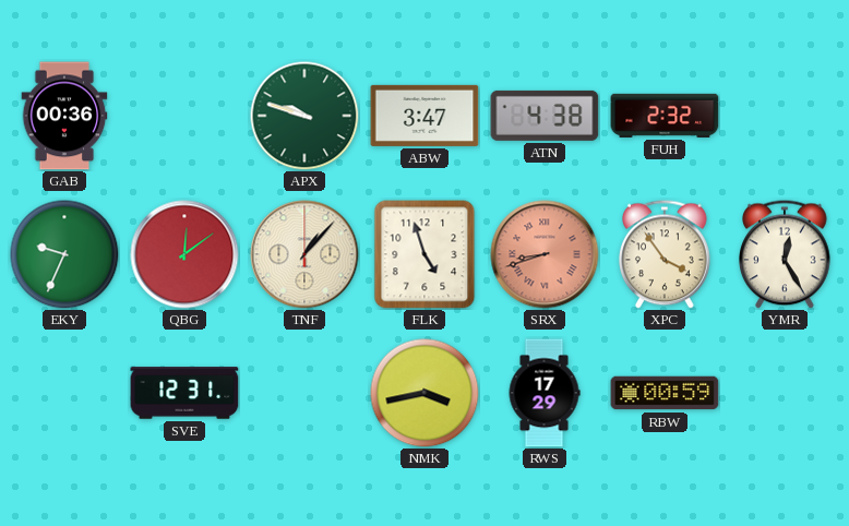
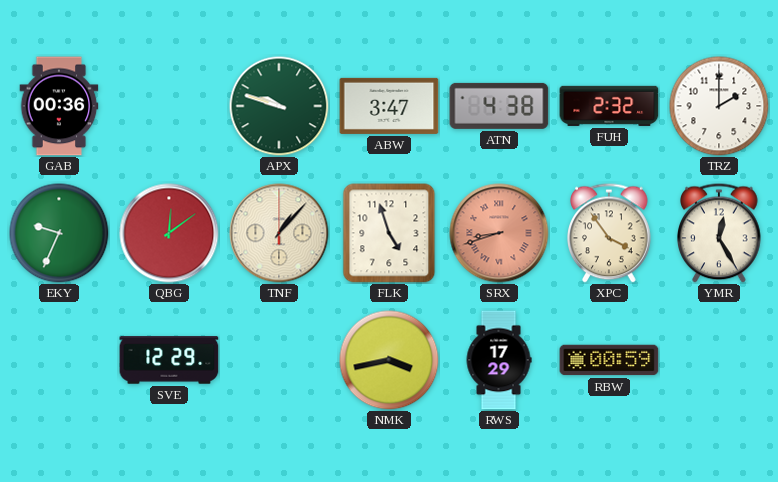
TRZ: none -> 2:00 (719, 106)
SVE: 12:31 -> 12:29 (169, 360)
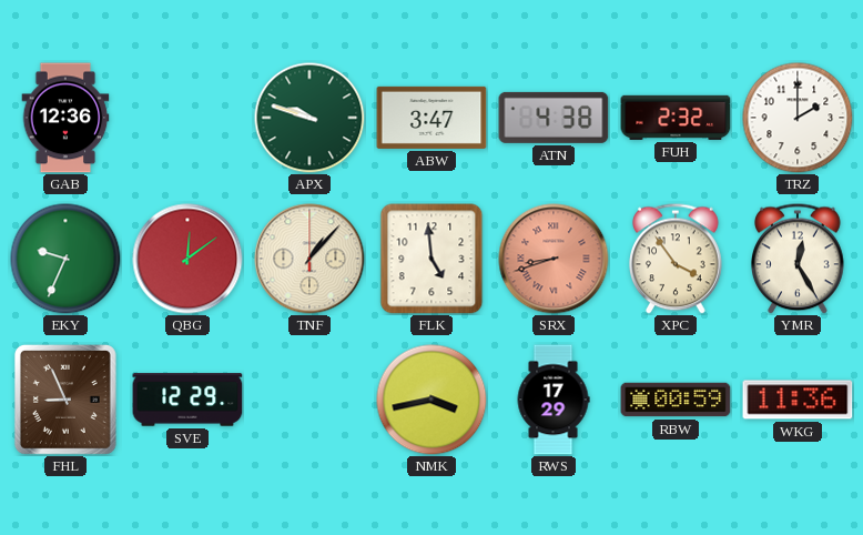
GAB: 00:36 -> 12:36 (65, 118)
FLK: 4:57 -> 4:59 (431, 259)
FHL: none -> 8:56 (65, 400)
WKG: none -> 11:36 (798, 400)
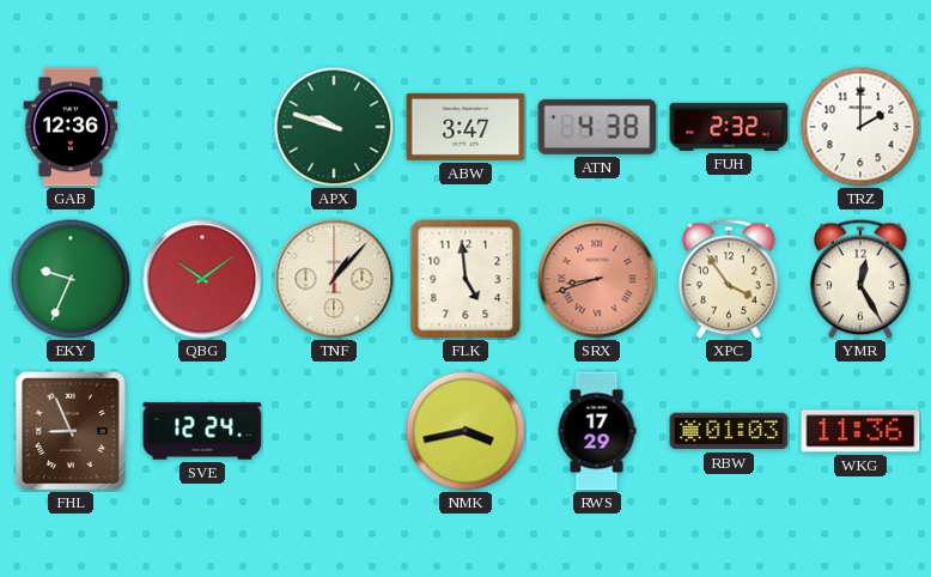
QBG: 12:09 -> 10:09 (202, 279)
SVE: 12:29 -> 12:24 (202, 431)
RBW: 00:59 -> 01:03 (729, 431)
